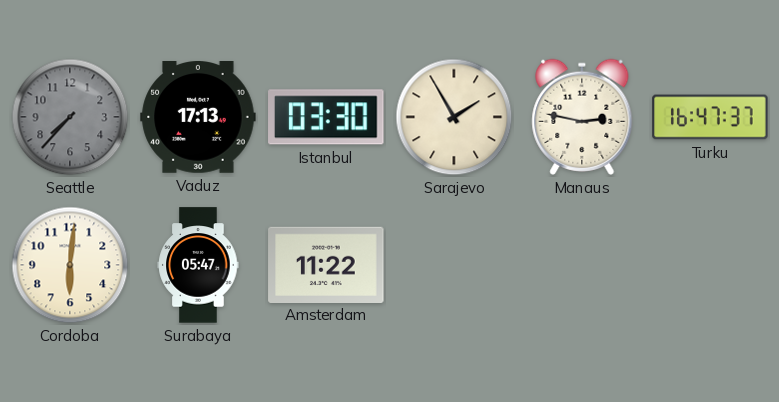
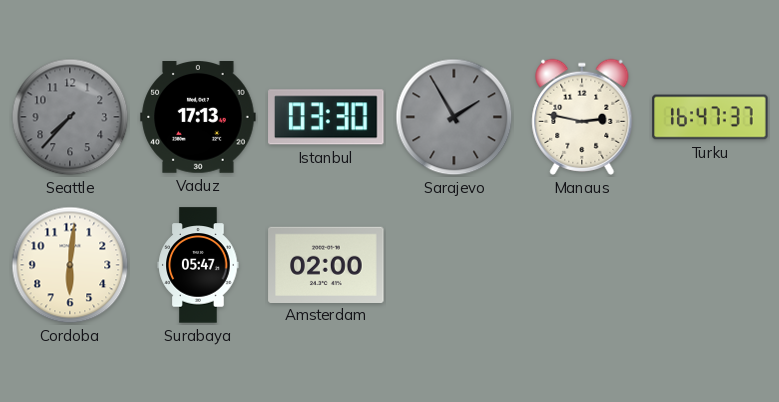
Sarajevo dial: cream -> grey (454, 117)
Amsterdam: 11:22 -> 02:00 (326, 264)
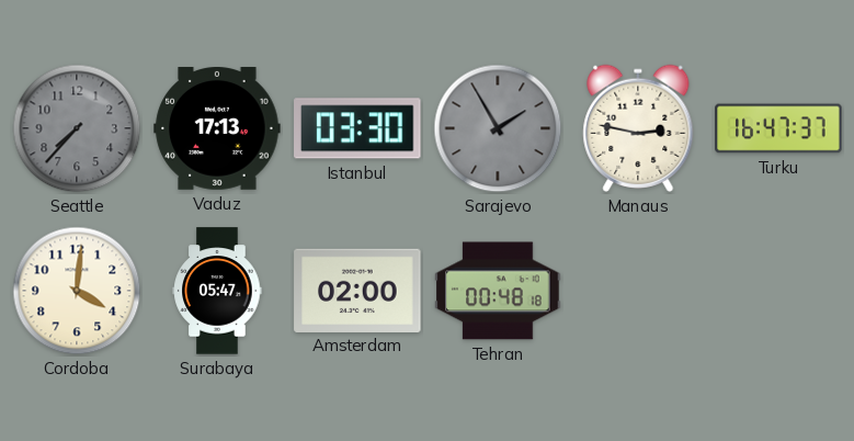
Cordoba: 6:01 -> 4:01 (77, 291)
Tehran: none -> 00:48 (498, 291)
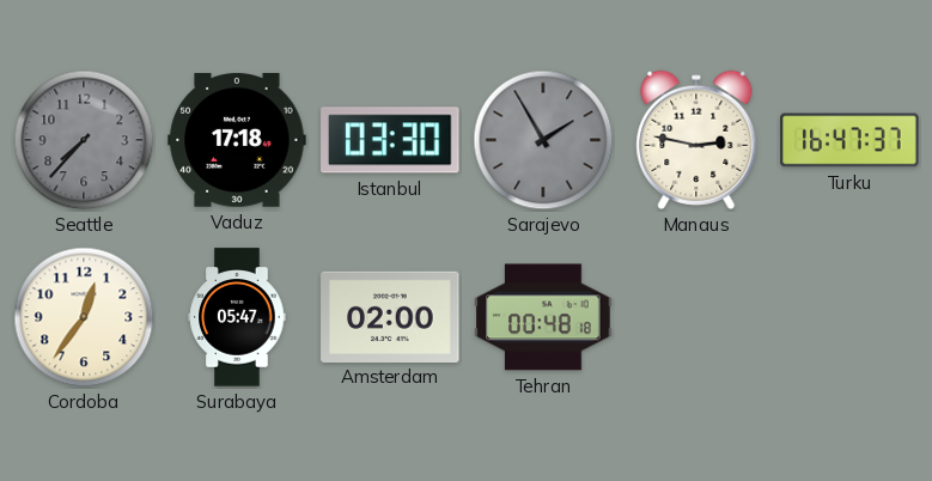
Vaduz: 17:13 -> 17:18 (237, 141)
Cordoba: 4:01 -> 12:36 (84, 317)
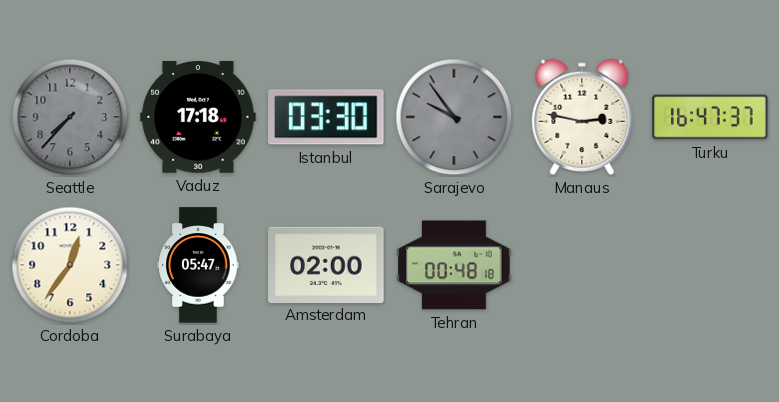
Sarajevo: 1:55 -> 9:54 (454, 117)
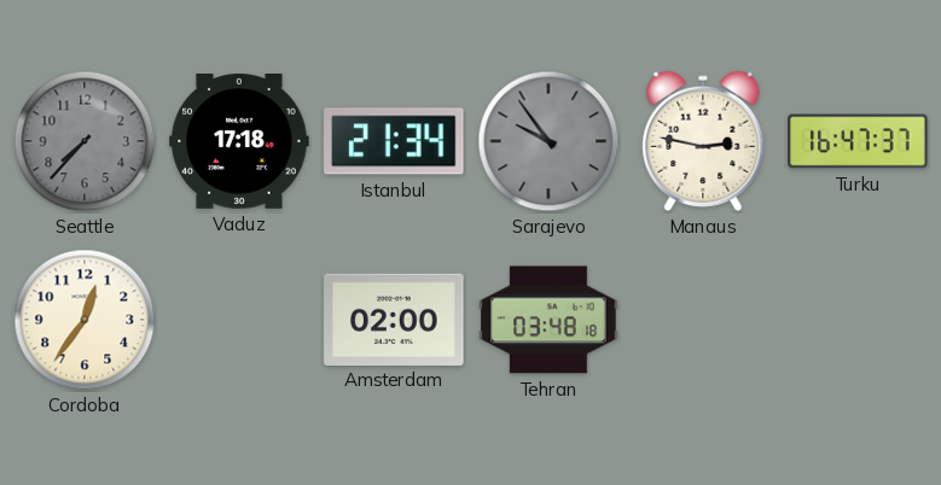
Istanbul: 03:30 -> 21:34 (394, 141)
Surabaya: 05:47 -> none (198, 265)
Tehran: 00:48 -> 03:48 (548, 320)
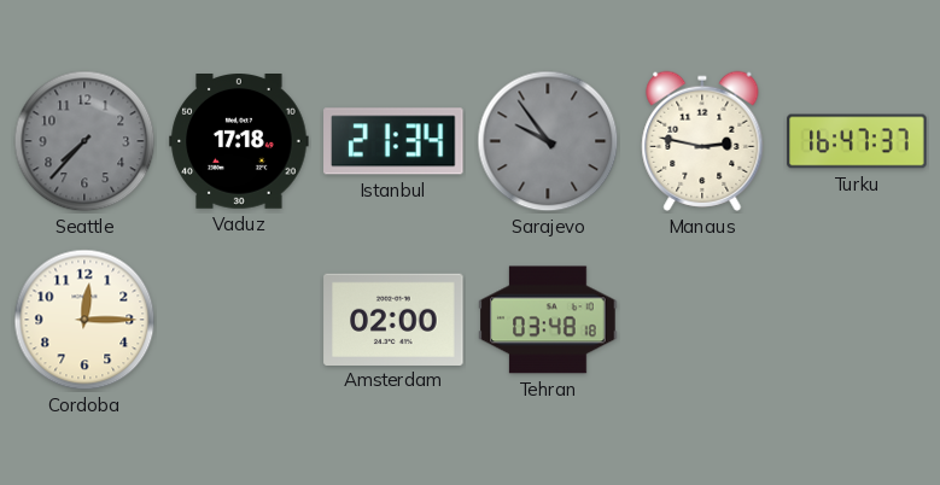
Cordoba: 12:36 -> 12:15 (84, 320)
